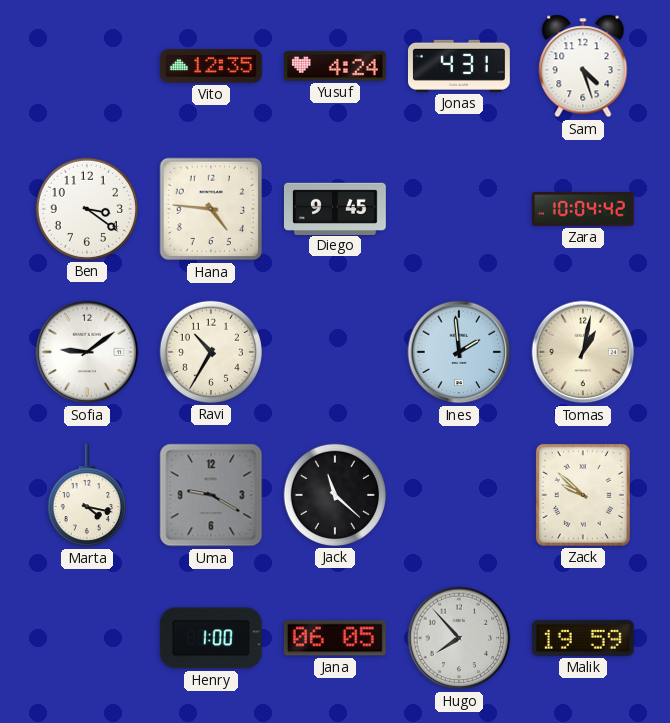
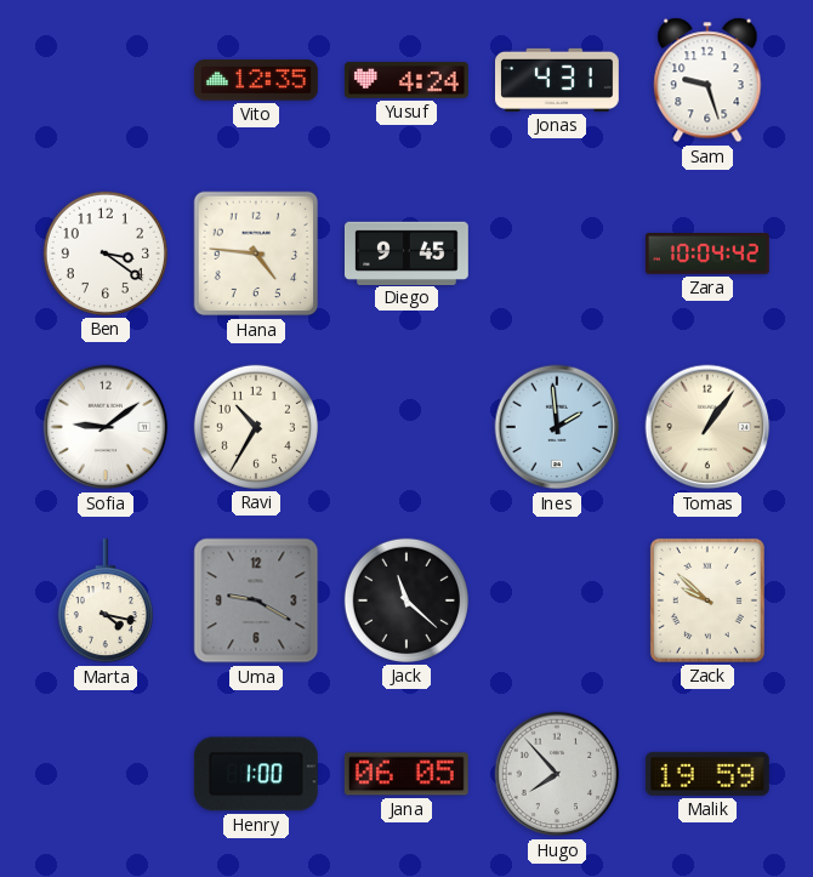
Sam: 4:27 -> 9:27 (707, 80)
Tomas: 1:02 -> 1:06 (707, 427)
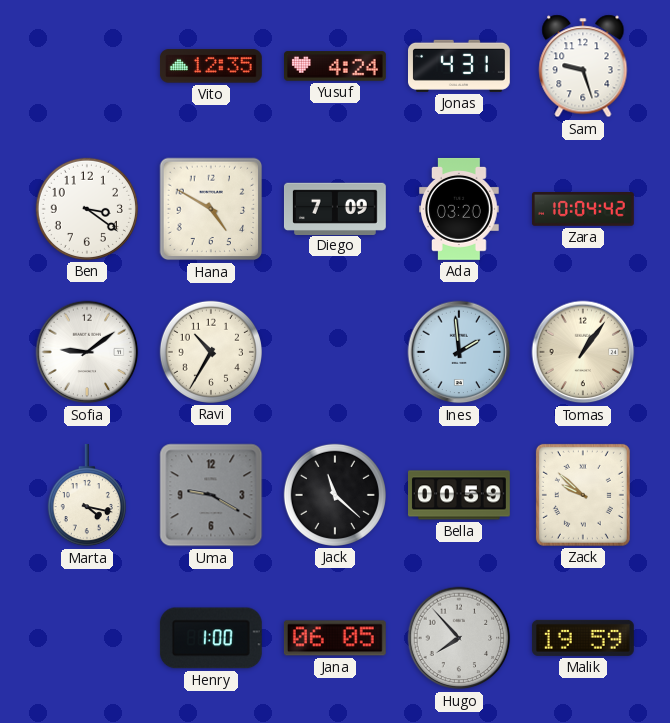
Hana: 4:46 -> 4:50 (211, 209)
Diego: 9:45 -> 7:09 (335, 208)
Ada: none -> 03:20 (460, 209)
Bella: none -> 00:59 (460, 495)
